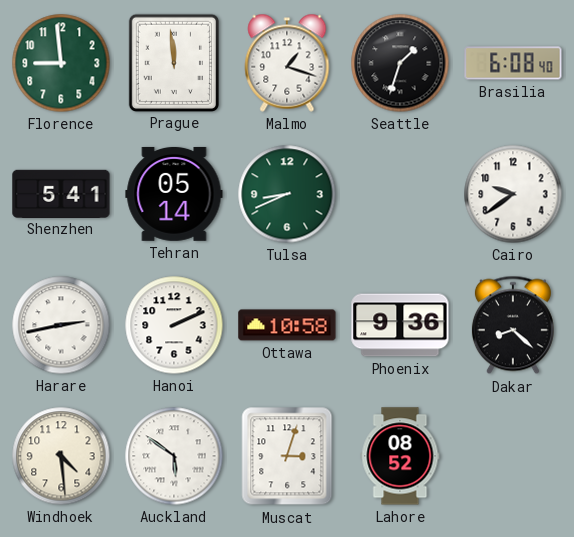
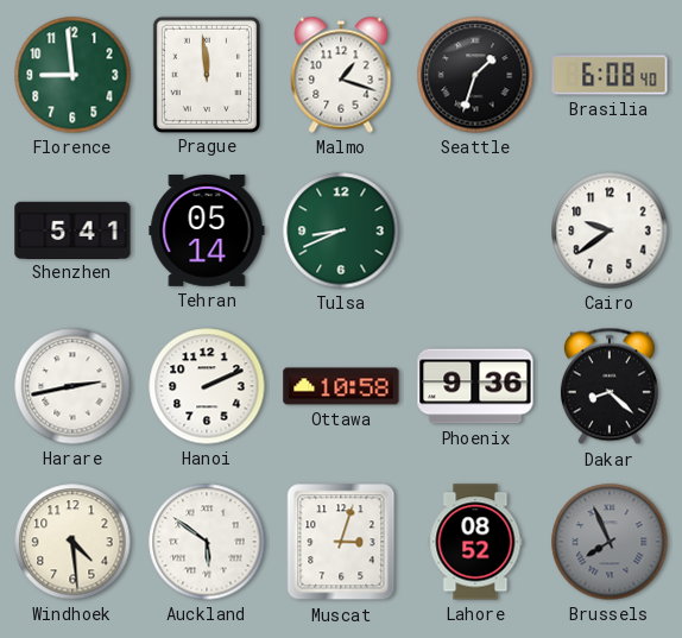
Brussels: none -> 7:56 (610, 542)
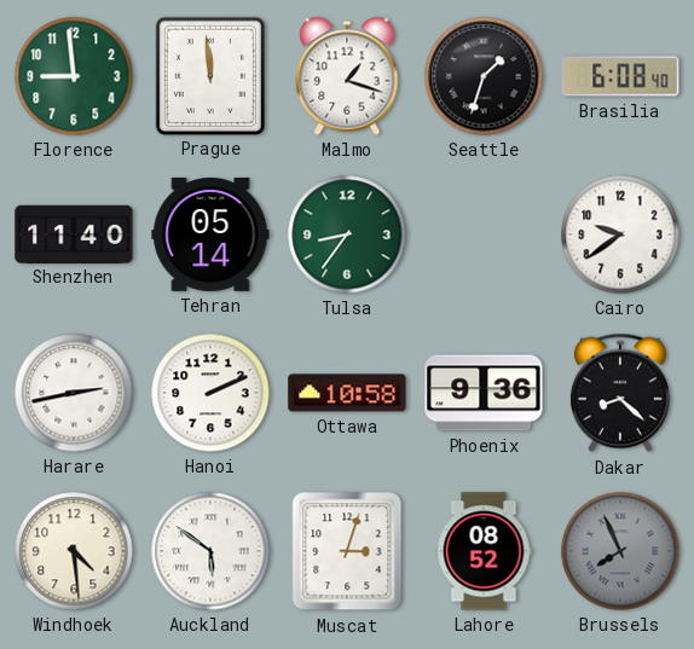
Shenzhen: 5:41 -> 11:40 (74, 233)
Tulsa: 8:41 -> 8:36 (347, 234)
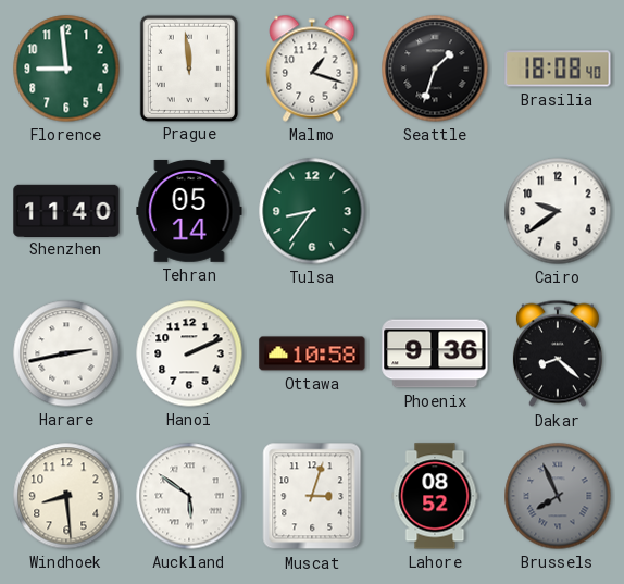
Brasilia: 6:08 -> 18:08 (558, 69)
Windhoek: 4:29 -> 8:29 (66, 496)
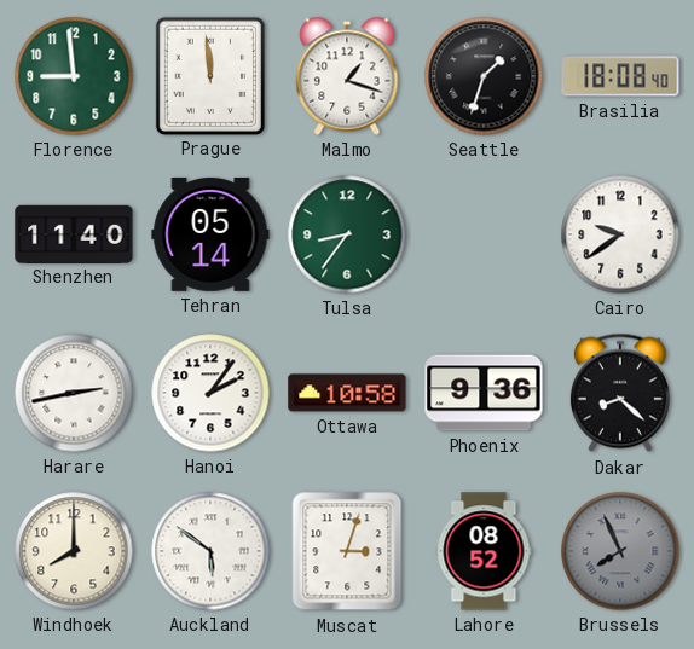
Hanoi: 2:11 -> 2:06 (210, 393)
Windhoek: 8:29 -> 8:00 (74, 551)
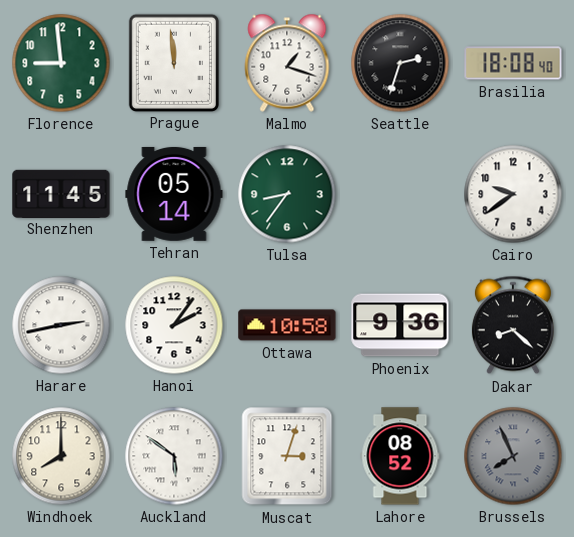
Seattle: 1:33 -> 2:33 (400, 63)
Shenzhen: 11:40 -> 11:45 (61, 193)
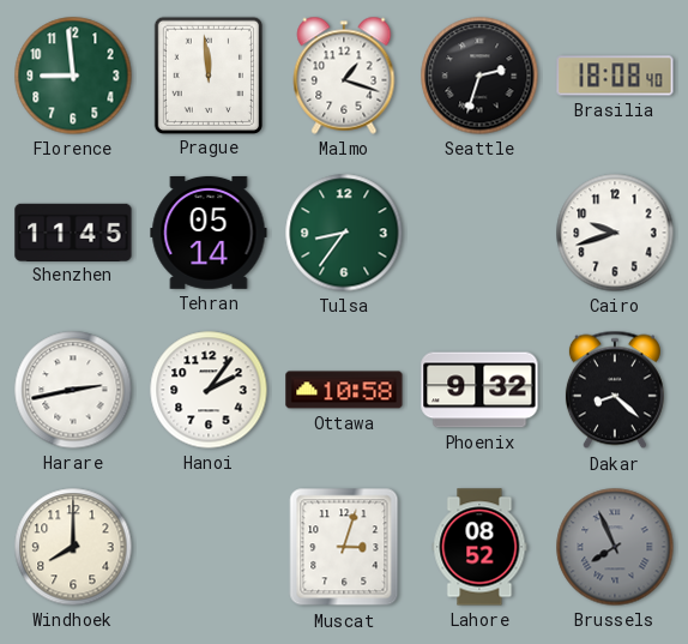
Cairo: 9:39 -> 9:42 (615, 233)
Phoenix: 9:36 -> 9:32 (479, 390)
Auckland: 5:51 -> none (174, 456)
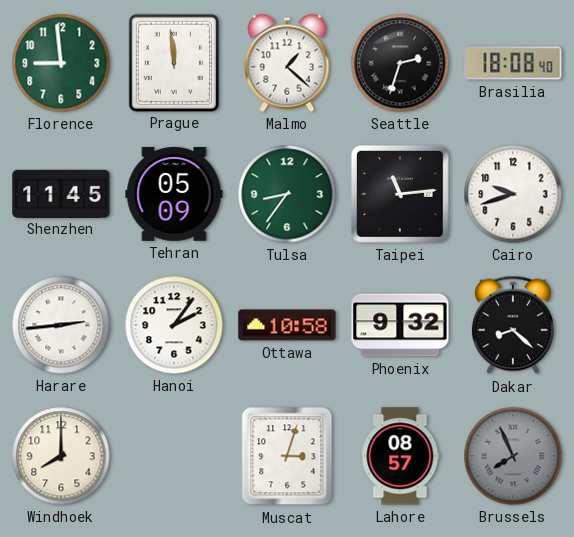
Malmo: 1:18 -> 1:22 (287, 63)
Tehran: 05:14 -> 05:09 (174, 194)
Taipei: none -> 11:14 (400, 194)
Harare: 2:43 -> 2:44 (61, 325)
Lahore: 08:52 -> 08:57 (400, 456)
